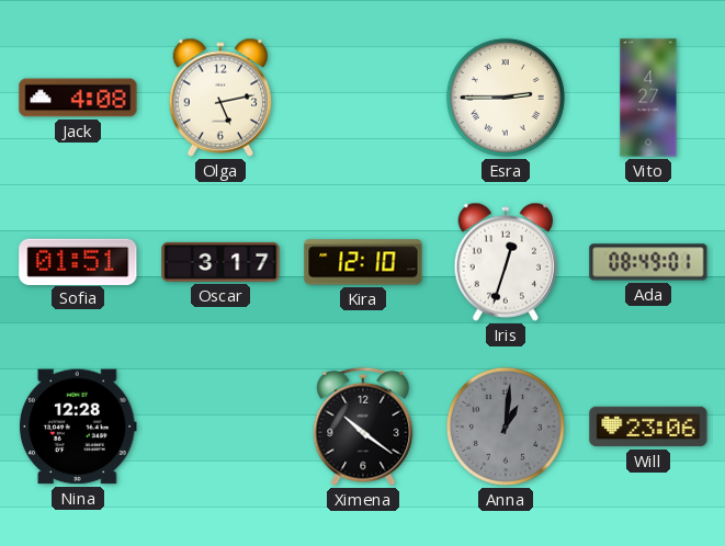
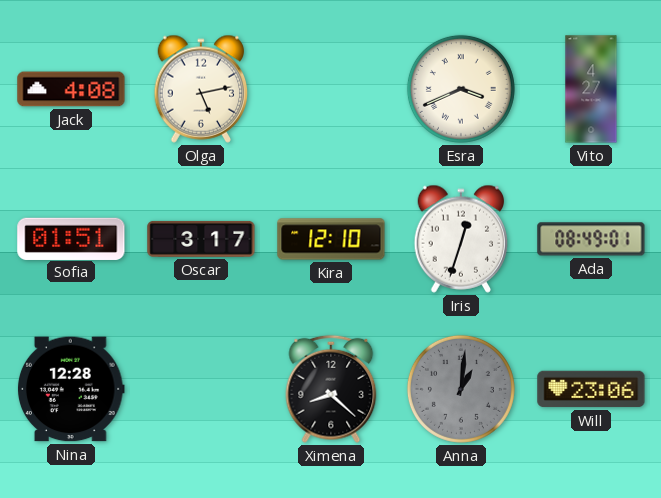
Esra: 2:45 -> 3:41 (461, 89)
Ximena: 10:21 -> 8:22 (331, 389)
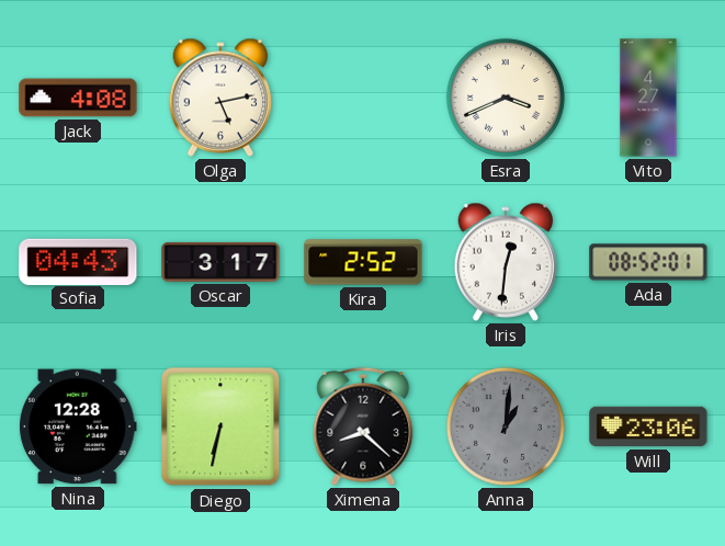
Sofia: 01:51 -> 04:43 (78, 261)
Kira: 12:10 -> 2:52 (363, 262)
Iris: 12:33 -> 12:31 (506, 262)
Ada: 08:49 -> 08:52 (648, 262)
Diego: none -> 6:32 (220, 426)
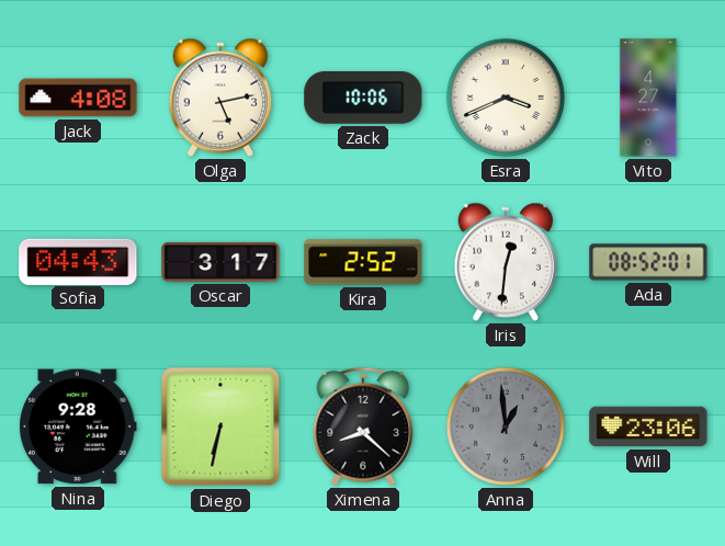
Zack: none -> 10:06 (363, 99)
Nina: 12:28 -> 9:28 (78, 426)
Anna: 1:01 -> 12:59 (506, 426)
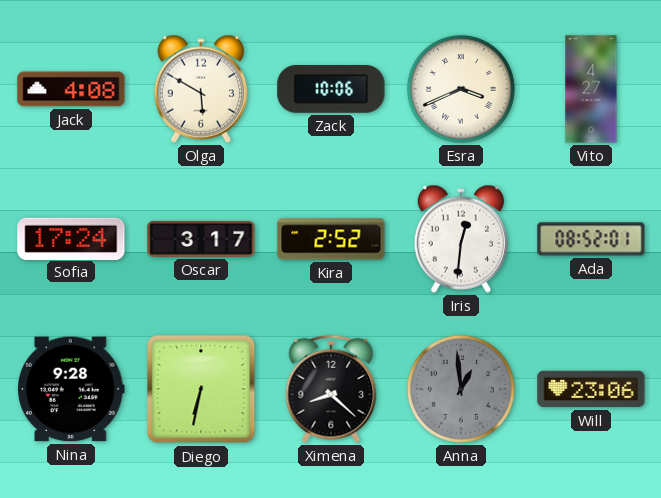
Olga: 5:13 -> 5:50 (201, 89)
Sofia: 04:43 -> 17:24 (71, 238)
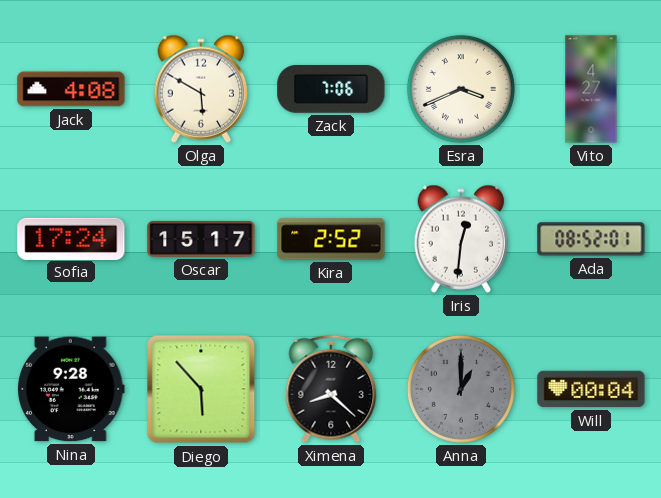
Zack: 10:06 -> 7:06 (331, 90)
Oscar: 3:17 -> 15:17 (201, 239)
Diego: 6:32 -> 5:53 (201, 389)
Anna: 12:59 -> 1:00 (461, 389)
Will: 23:06 -> 00:04 (591, 389)
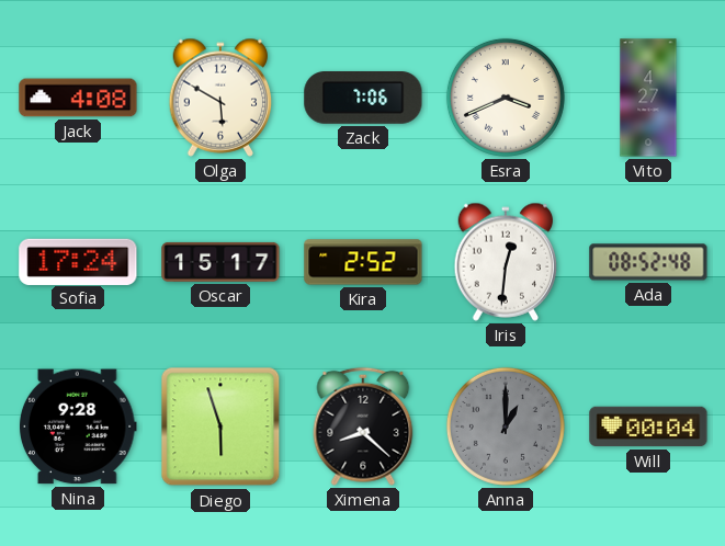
Ada: 08:52:01 -> 08:52:48 (648, 262)
Diego: 5:53 -> 5:57 (220, 426)
